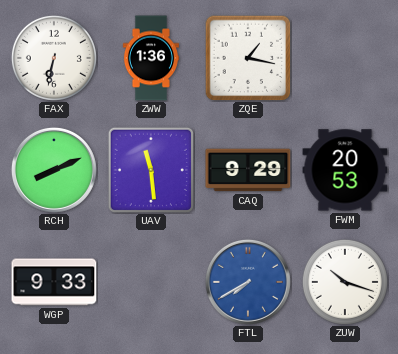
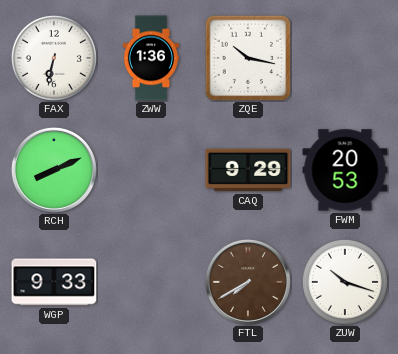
ZQE: 1:17 -> 10:17 (248, 58)
UAV: 11:29 -> none (151, 170)
FTL dial: blue -> brown (248, 282)
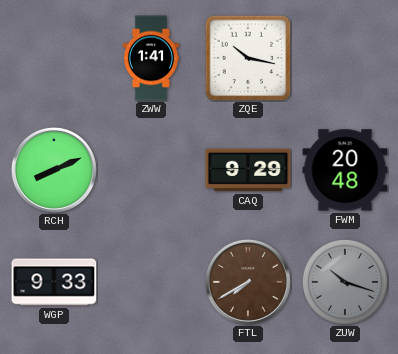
FAX: 6:32 -> none (54, 58)
ZWW: 1:36 -> 1:41 (151, 58)
FWM: 20:53 -> 20:48 (345, 170)
ZUW dial: white -> grey (345, 282)
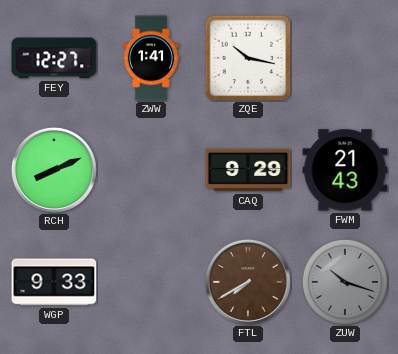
FEY: none -> 12:27 (54, 58)
FWM: 20:48 -> 21:43 (345, 170)
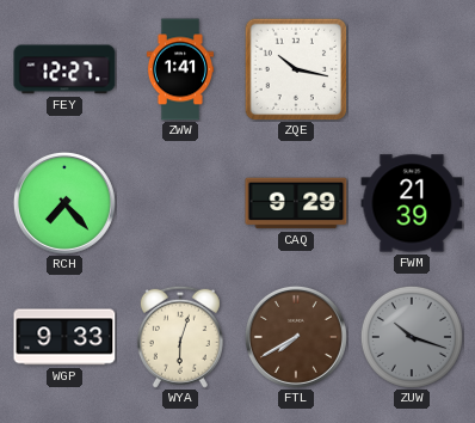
RCH: 8:11 -> 7:23 (64, 203)
FWM: 21:43 -> 21:39 (412, 203)
WYA: none -> 6:03 (180, 337)
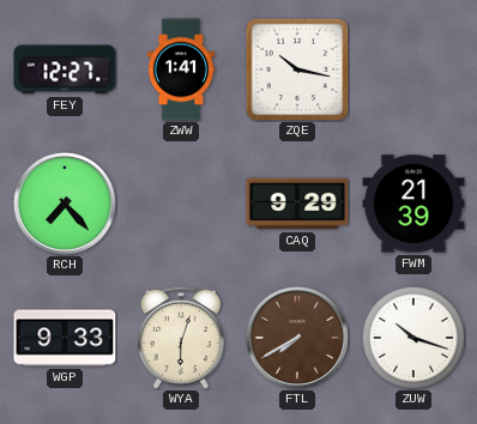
ZUW dial: grey -> white (413, 338)
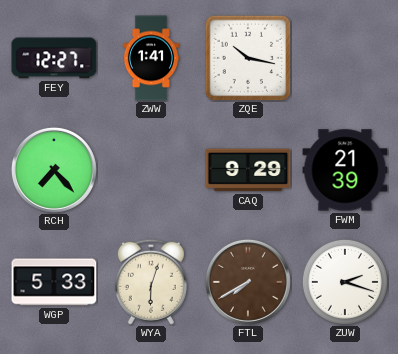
WGP: 9:33 -> 5:33 (54, 282)
ZUW: 10:18 -> 2:18 (345, 282)
